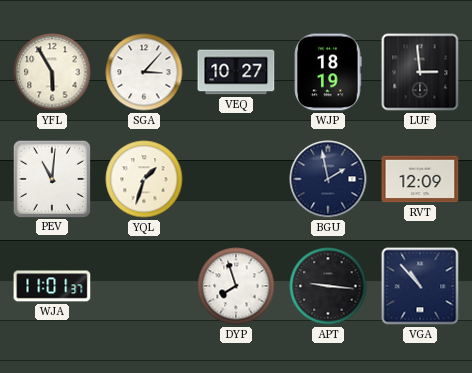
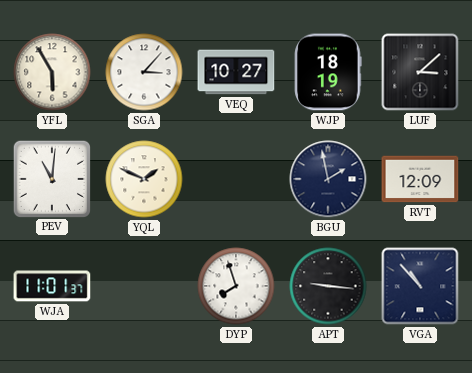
LUF: 2:59 -> 3:08 (420, 72)
YQL: 1:33 -> 1:49 (144, 179)
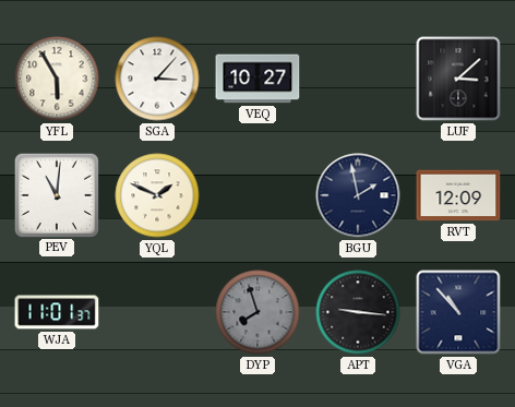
WJP: 18:19 -> none (328, 72)
DYP dial: white -> grey (257, 312)
